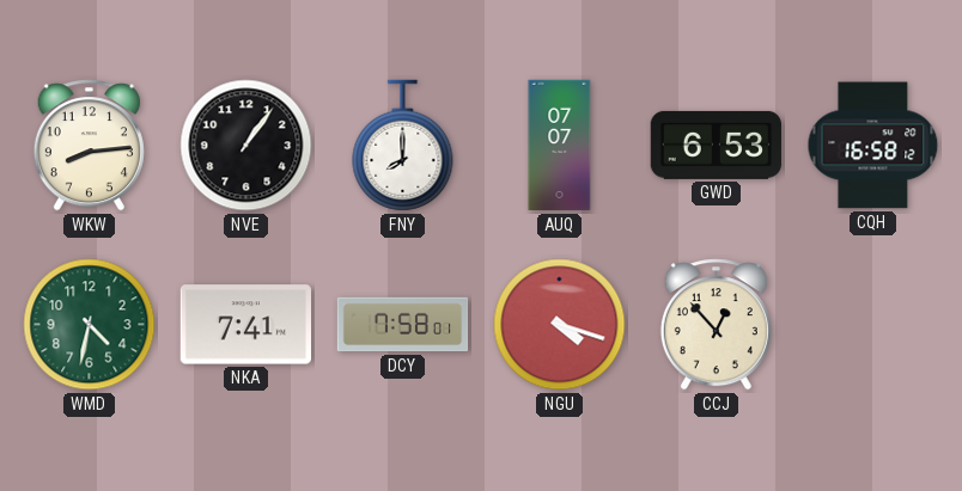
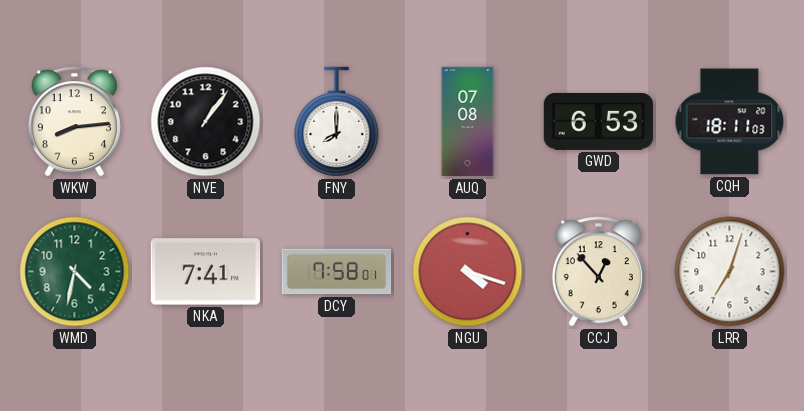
AUQ: 07:07 -> 07:08 (468, 122)
CQH: 16:58 -> 18:11 (730, 122)
LRR: none -> 7:03 (730, 272)
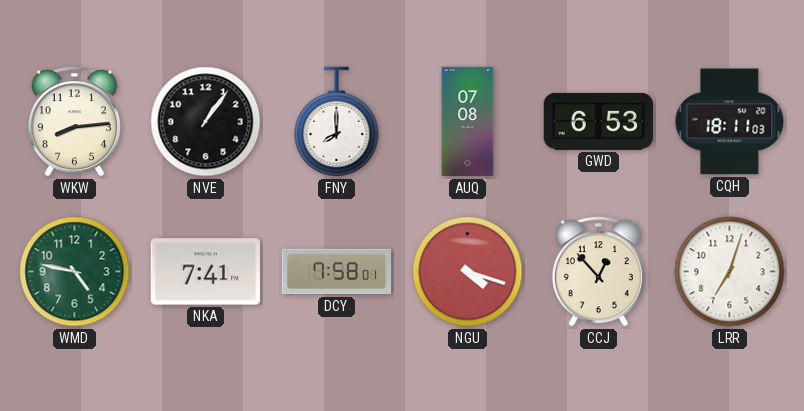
WMD: 4:32 -> 4:47 (75, 272)
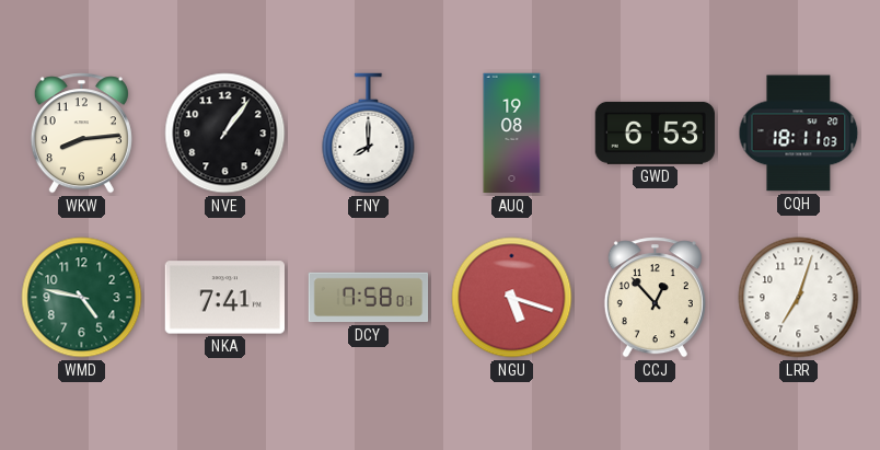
AUQ: 07:08 -> 19:08 (512, 134)
NGU: 4:18 -> 5:18 (512, 298)
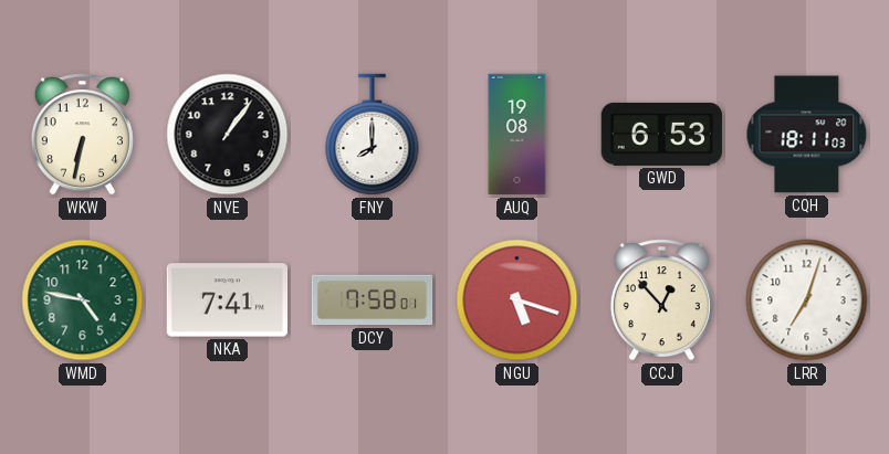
WKW: 8:14 -> 6:32 (82, 135)
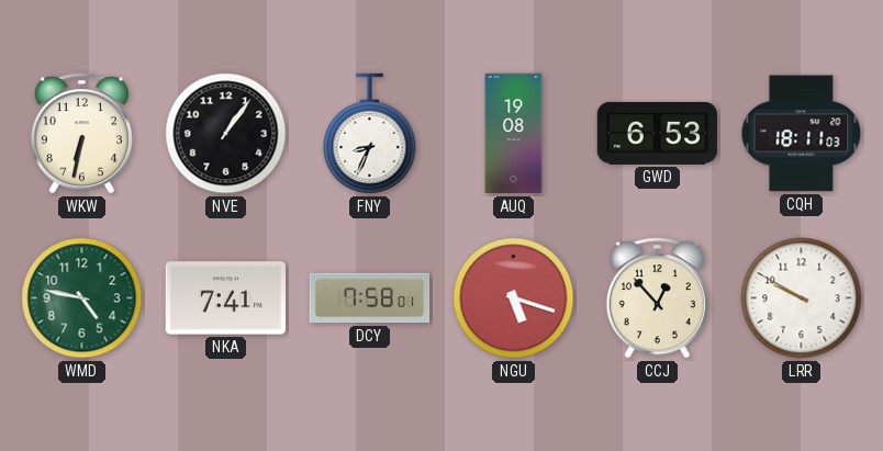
FNY: 8:00 -> 8:34 (370, 134)
LRR: 7:03 -> 9:50 (802, 298)
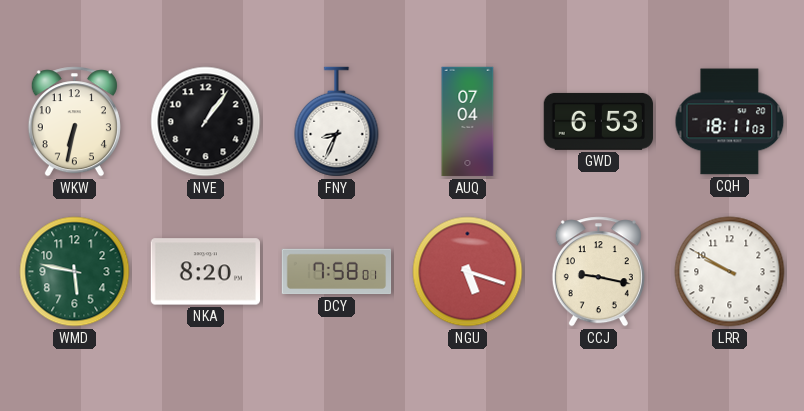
AUQ: 19:08 -> 07:04 (468, 122)
WMD: 4:47 -> 5:47 (75, 272)
NKA: 7:41 -> 8:20 (205, 272)
CCJ: 12:53 -> 9:17 (598, 272)
